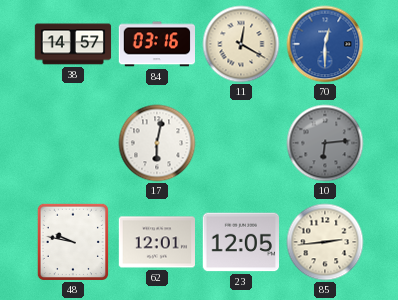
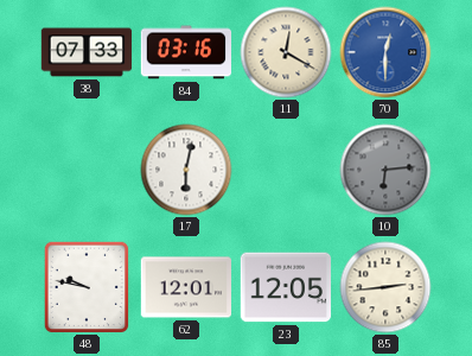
38: 14:57 -> 07:33 (87, 52)
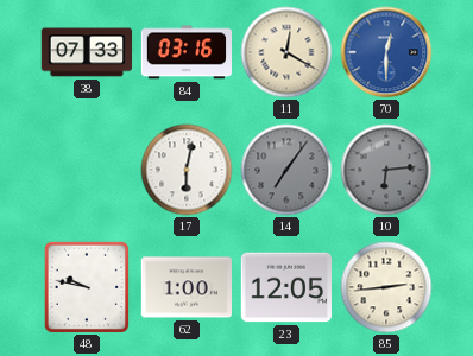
14: none -> 7:06 (286, 170)
62: 12:01 -> 1:00 (185, 287)
